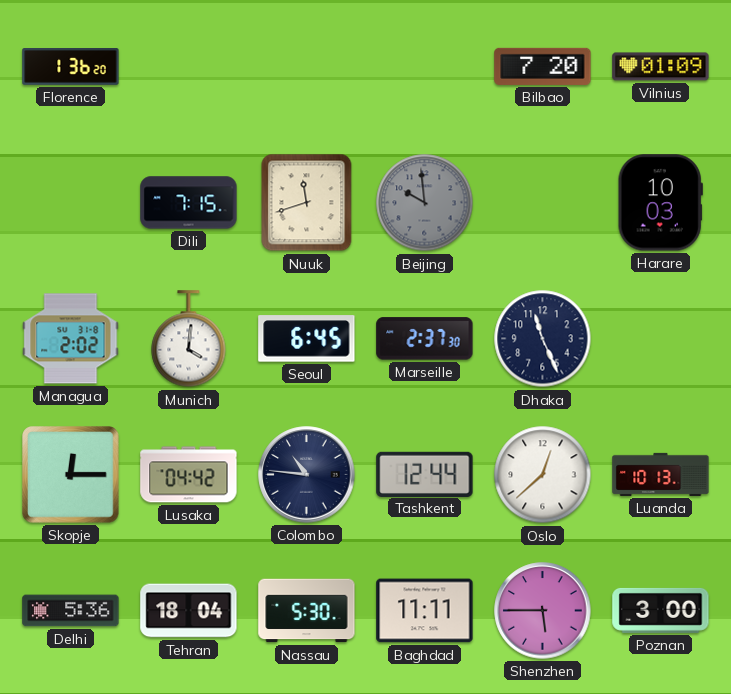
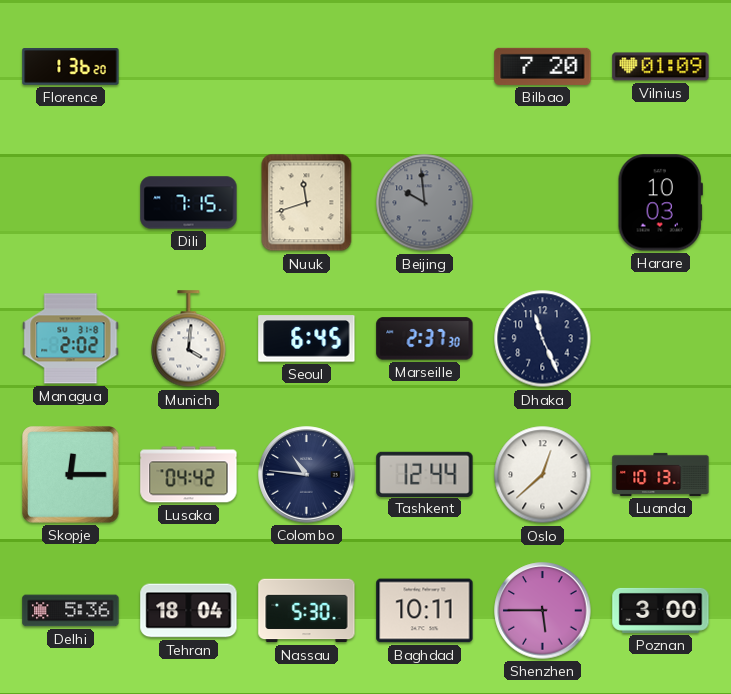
Baghdad: 11:11 -> 10:11 (425, 611)
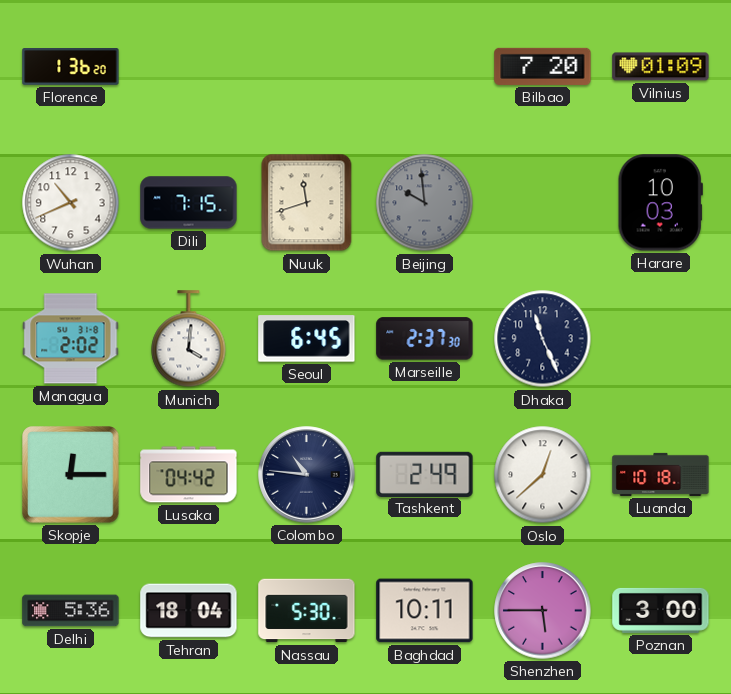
Wuhan: none -> 10:41 (71, 203)
Tashkent: 12:44 -> 2:49 (425, 474)
Luanda: 10:13 -> 10:18 (661, 474)
